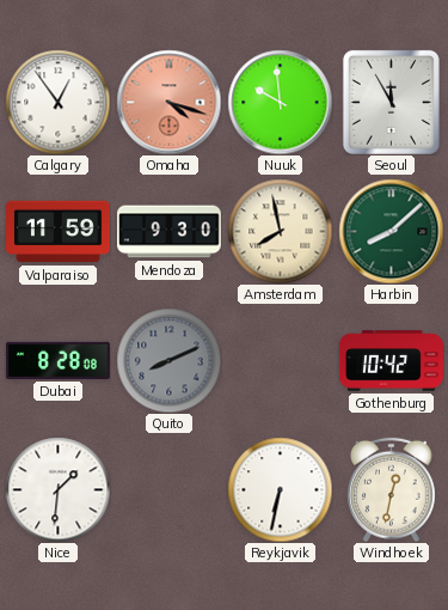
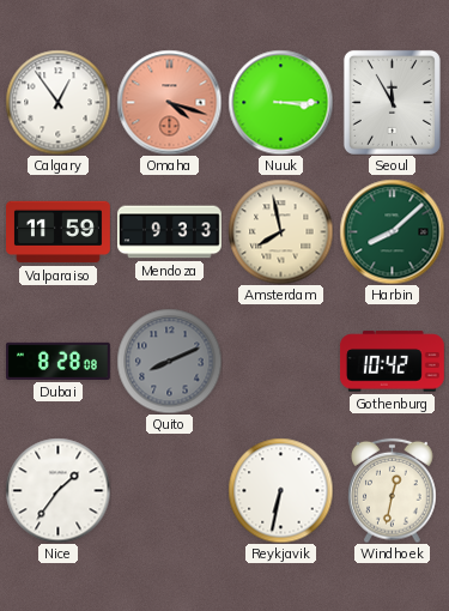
Nuuk: 9:59 -> 3:15 (280, 102)
Mendoza: 9:30 -> 9:33 (170, 232)
Nice: 1:31 -> 1:36 (57, 490)
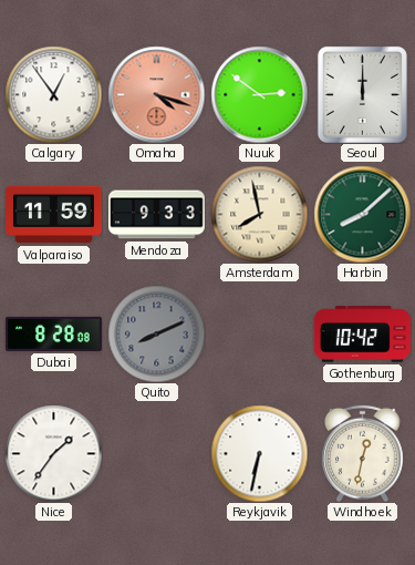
Nuuk: 3:15 -> 2:51 (259, 94)
Seoul: 11:55 -> 12:00 (362, 94)
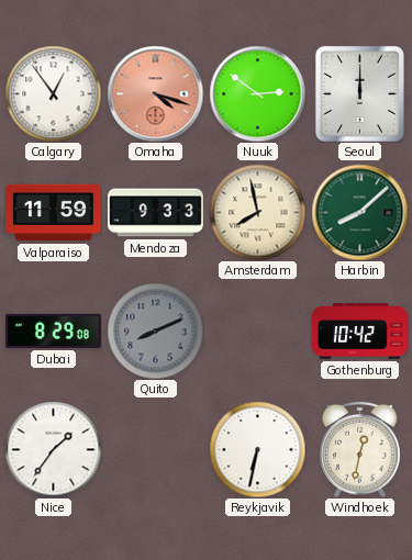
Dubai: 8:28 -> 8:29 (53, 331)
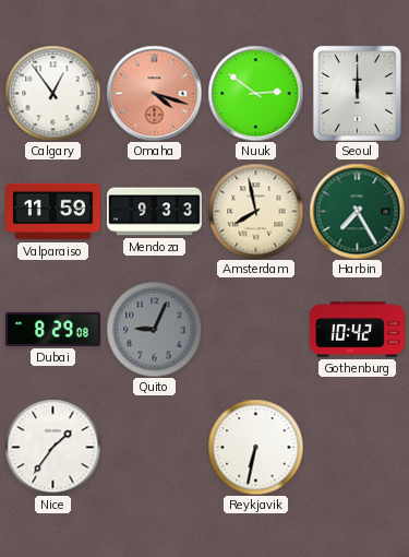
Harbin: 8:08 -> 7:25 (357, 211)
Quito: 8:11 -> 9:04 (154, 329)
Windhoek: 12:32 -> none (360, 449)
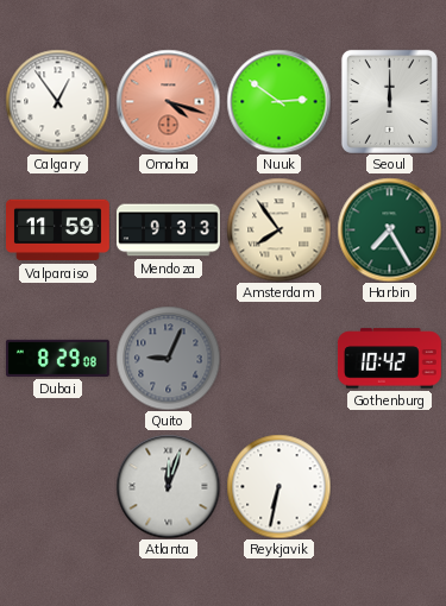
Amsterdam: 7:58 -> 7:54 (278, 229)
Nice: 1:36 -> none (52, 447)
Atlanta: none -> 12:03 (168, 486)
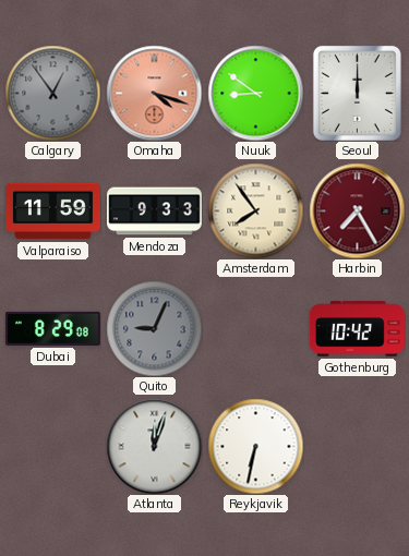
Calgary dial: white -> grey (52, 93)
Nuuk: 2:51 -> 8:51 (255, 93)
Harbin dial: green -> burgundy (357, 210)
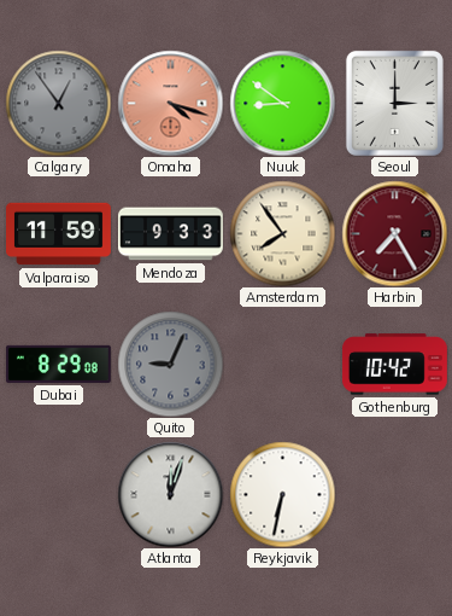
Seoul: 12:00 -> 3:00 (394, 103)
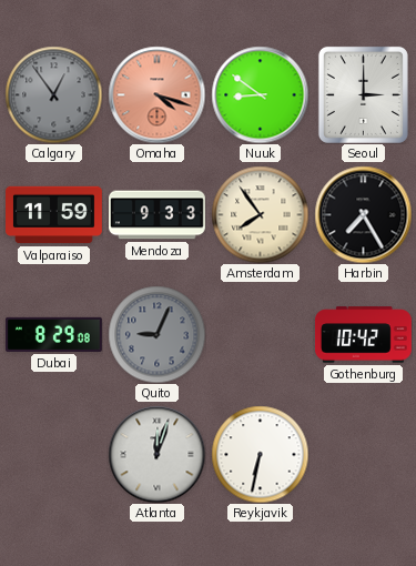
Harbin dial: burgundy -> black (363, 214)
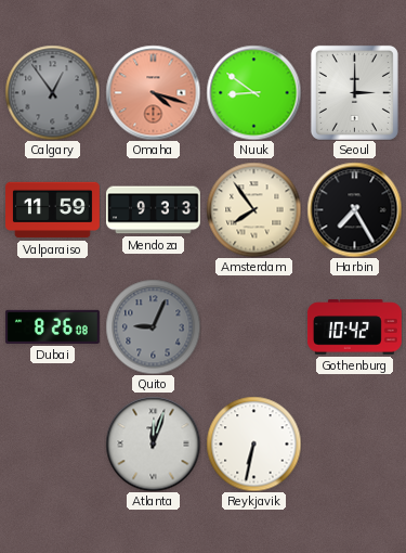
Dubai: 8:29 -> 8:26 (52, 326)
